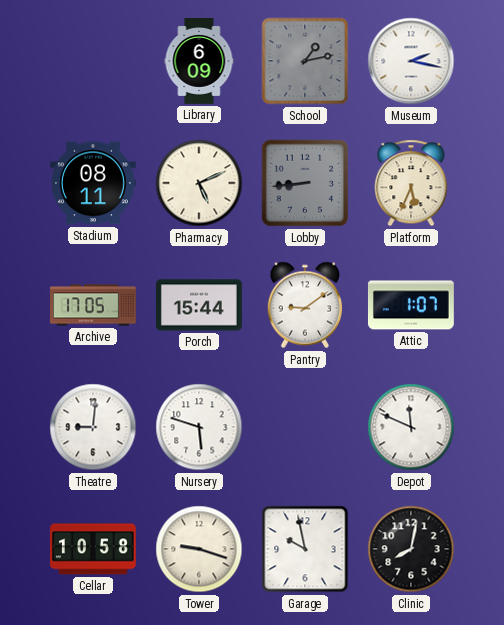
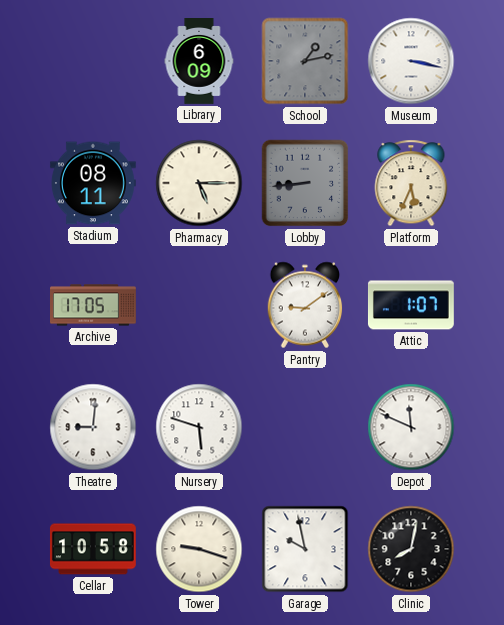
Museum: 2:17 -> 3:17 (411, 61)
Pharmacy: 5:11 -> 5:15 (199, 183)
Porch: 15:44 -> none (199, 305)
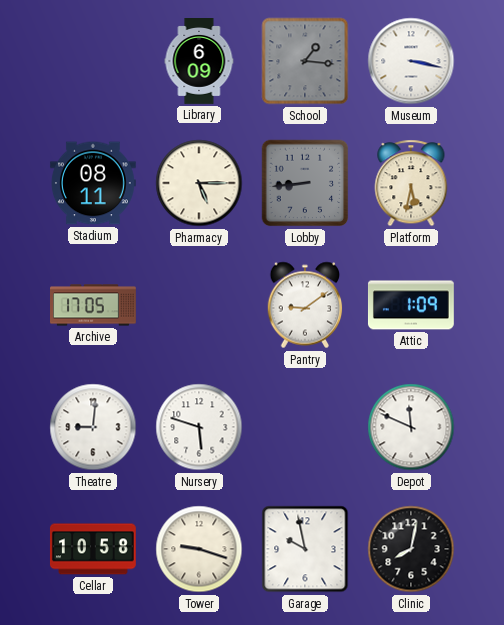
School: 1:13 -> 1:16 (305, 61)
Platform: 5:34 -> 5:32 (411, 183)
Attic: 1:07 -> 1:09 (411, 305)
